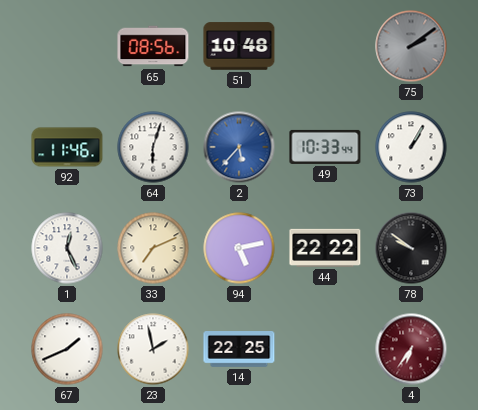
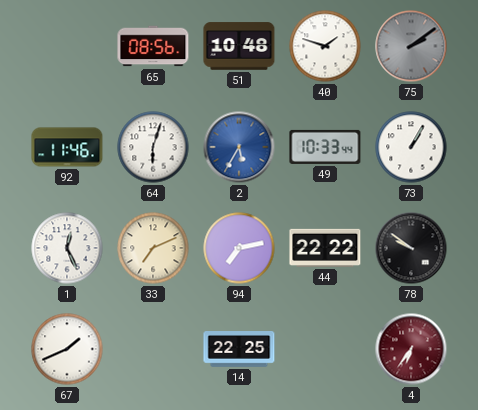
40: none -> 1:48 (325, 46)
2: 5:37 -> 5:35 (239, 147)
94: 5:13 -> 7:13 (239, 248)
23: 1:58 -> none (153, 349)
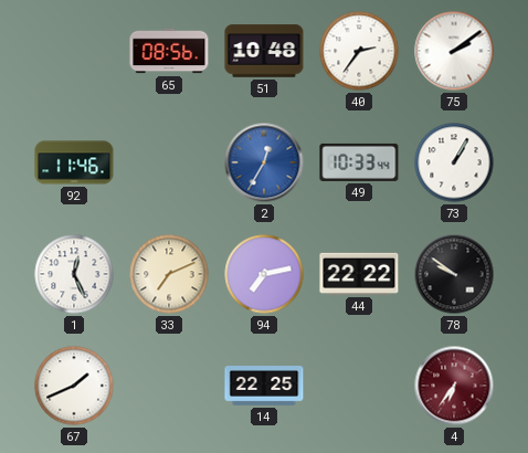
40: 1:48 -> 2:36 (359, 51)
75 dial: grey -> white (454, 51)
64: 6:03 -> none (153, 147)
2: 5:35 -> 12:35 (264, 162)
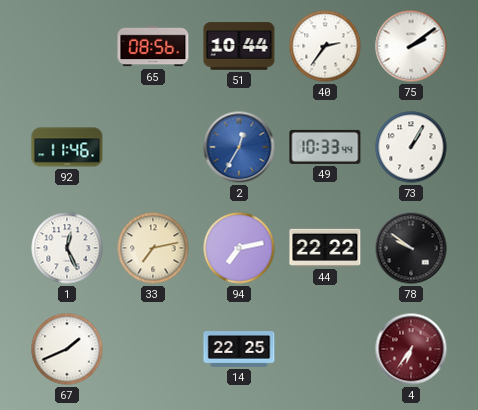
51: 10:48 -> 10:44 (239, 46)
33: 7:11 -> 7:13 (153, 248)
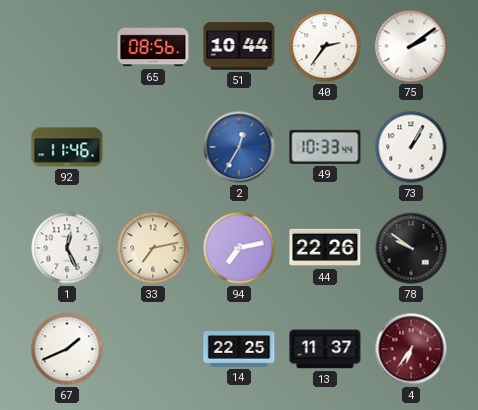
44: 22:22 -> 22:26 (325, 248)
13: none -> 11:37 (325, 349)
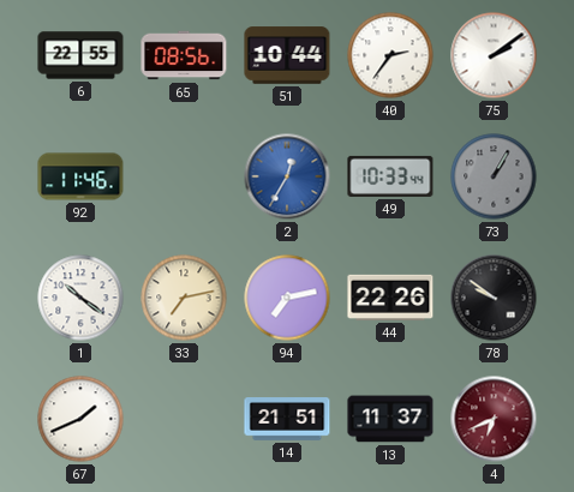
6: none -> 22:55 (80, 55)
73 dial: white -> grey (494, 176)
1: 12:26 -> 10:21 (80, 298)
14: 22:25 -> 21:51 (287, 420)
4: 6:36 -> 6:41 (494, 419)
